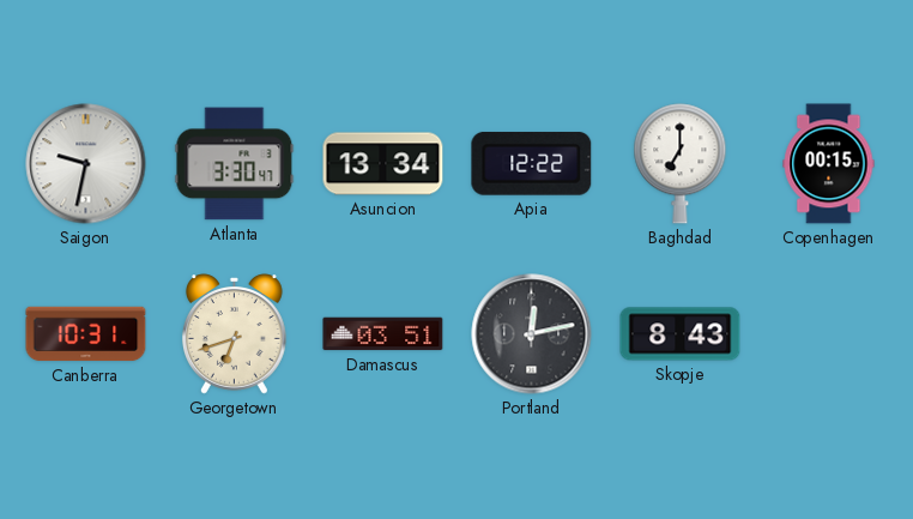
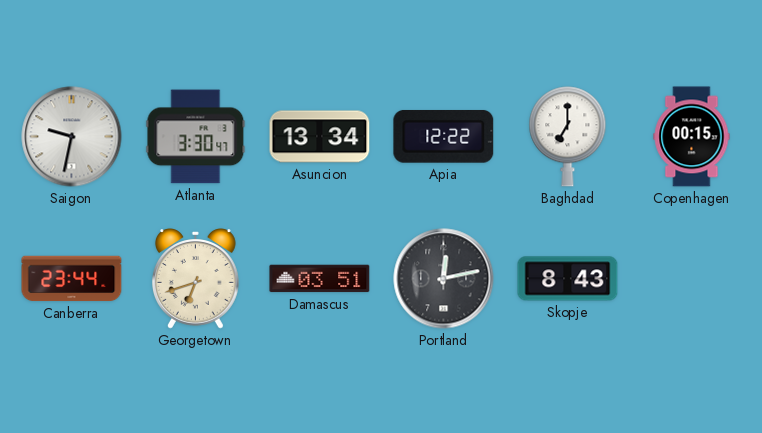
Canberra: 10:31 -> 23:44 (72, 279)
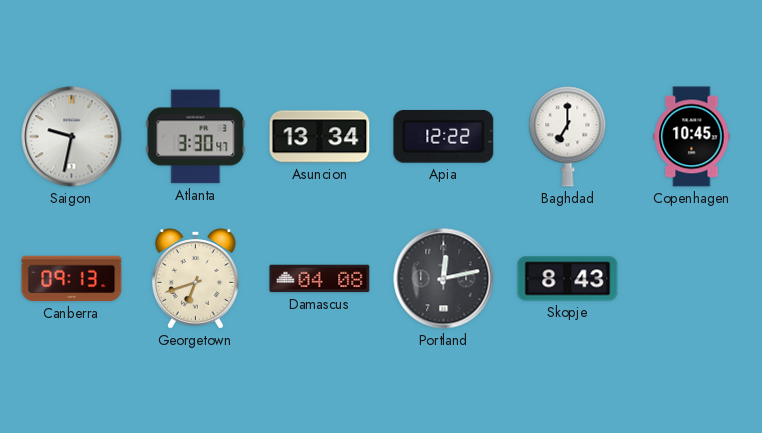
Copenhagen: 00:15 -> 10:45 (692, 137)
Canberra: 23:44 -> 09:13 (72, 279)
Damascus: 03:51 -> 04:08 (320, 279)
